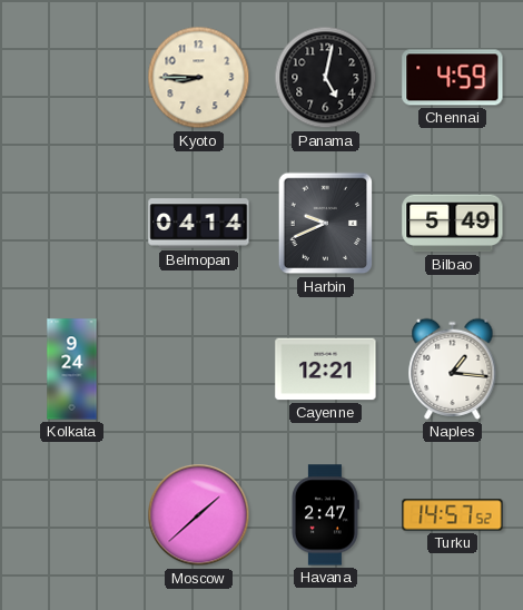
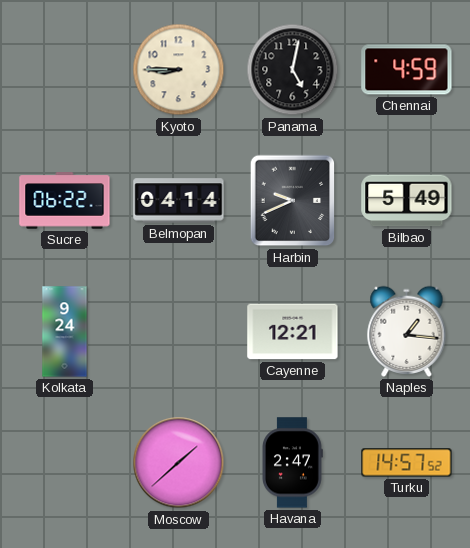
Sucre: none -> 06:22 (65, 201)
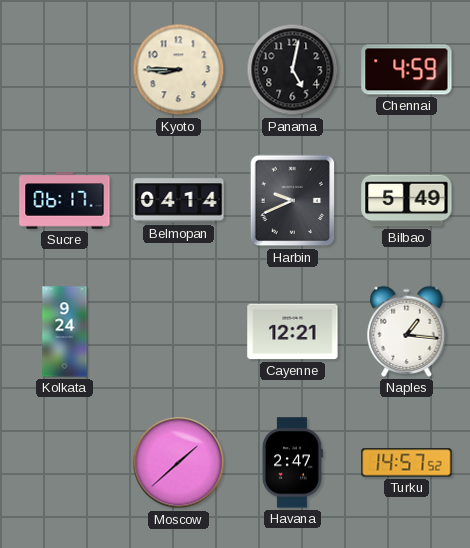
Sucre: 06:22 -> 06:17 (65, 201)
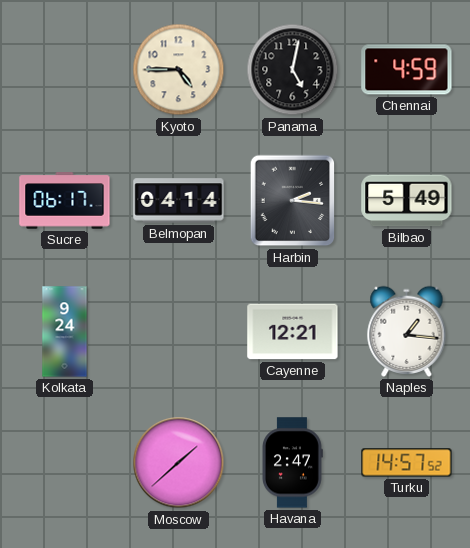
Kyoto: 8:45 -> 4:45 (179, 70)
Harbin: 9:41 -> 2:16 (293, 201)
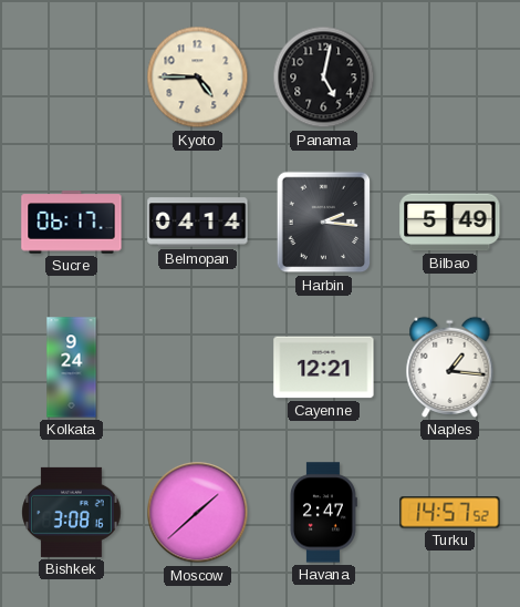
Chennai: 4:59 -> none (407, 70)
Bishkek: none -> 3:08 (72, 512)
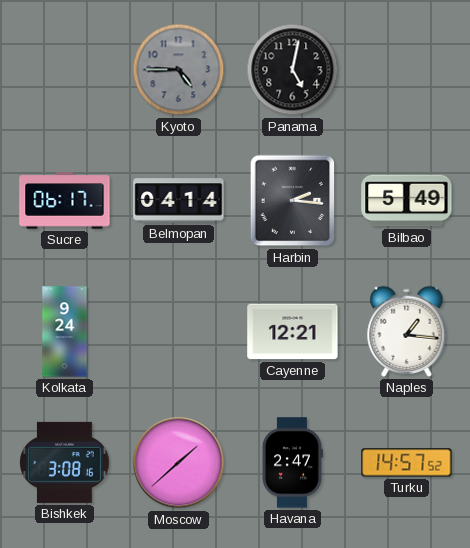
Kyoto dial: cream -> grey (179, 70)
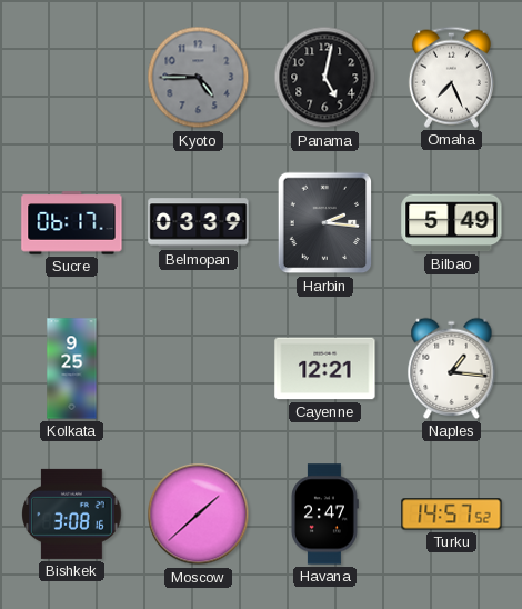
Omaha: none -> 7:26 (451, 77)
Belmopan: 04:14 -> 03:39 (199, 223)
Kolkata: 9:24 -> 9:25 (72, 369)
